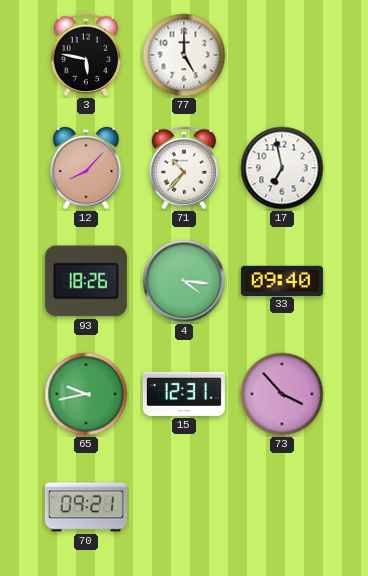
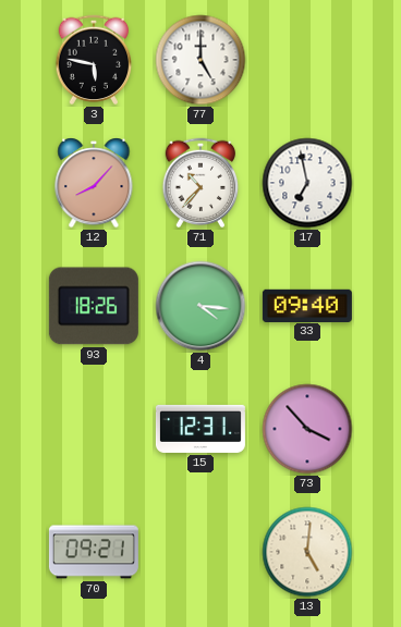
65: 9:43 -> none (86, 394)
13: none -> 5:01 (307, 552)
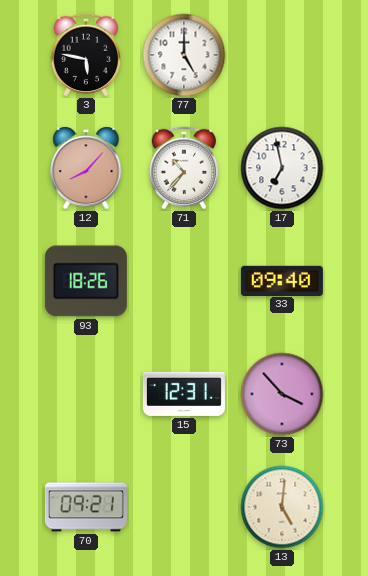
4: 4:16 -> none (200, 306)
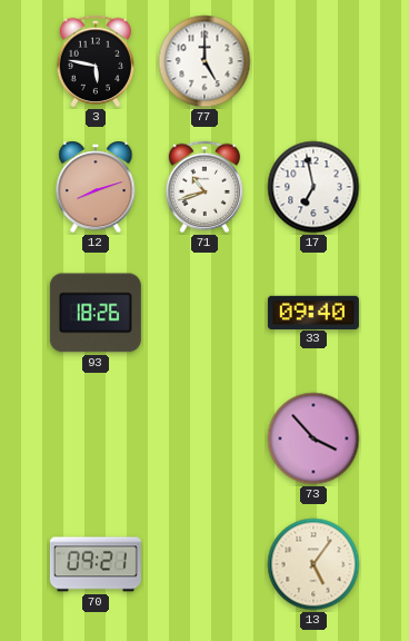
12: 8:07 -> 8:12 (96, 187)
71: 10:37 -> 10:42 (205, 187)
15: 12:31 -> none (184, 394)
13: 5:01 -> 5:06 (313, 564)
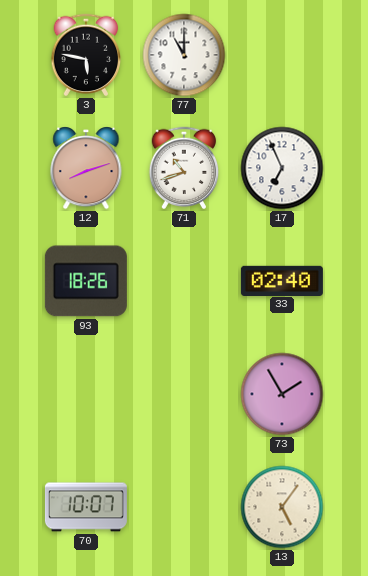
77: 5:00 -> 11:00 (184, 55)
17: 6:58 -> 6:56 (282, 168)
33: 09:40 -> 02:40 (282, 280)
73: 3:53 -> 1:55 (282, 394)
70: 09:21 -> 10:07 (86, 507)
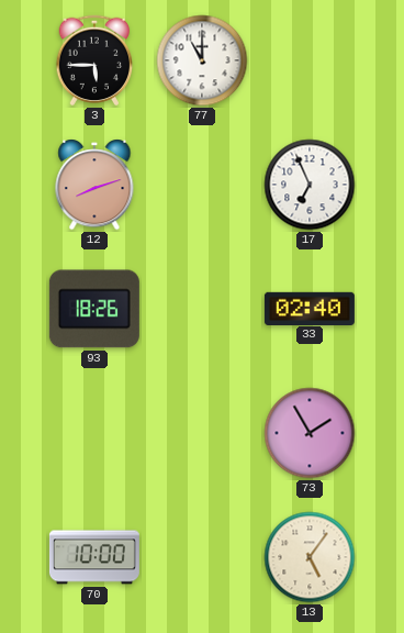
3: 5:47 -> 5:45 (94, 60)
71: 10:42 -> none (184, 168)
70: 10:07 -> 10:00 (94, 557)
